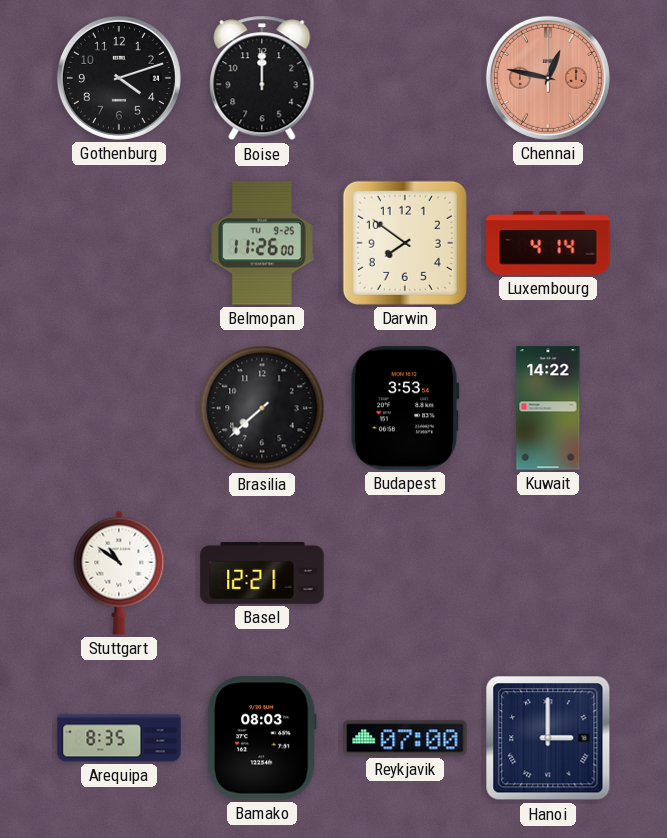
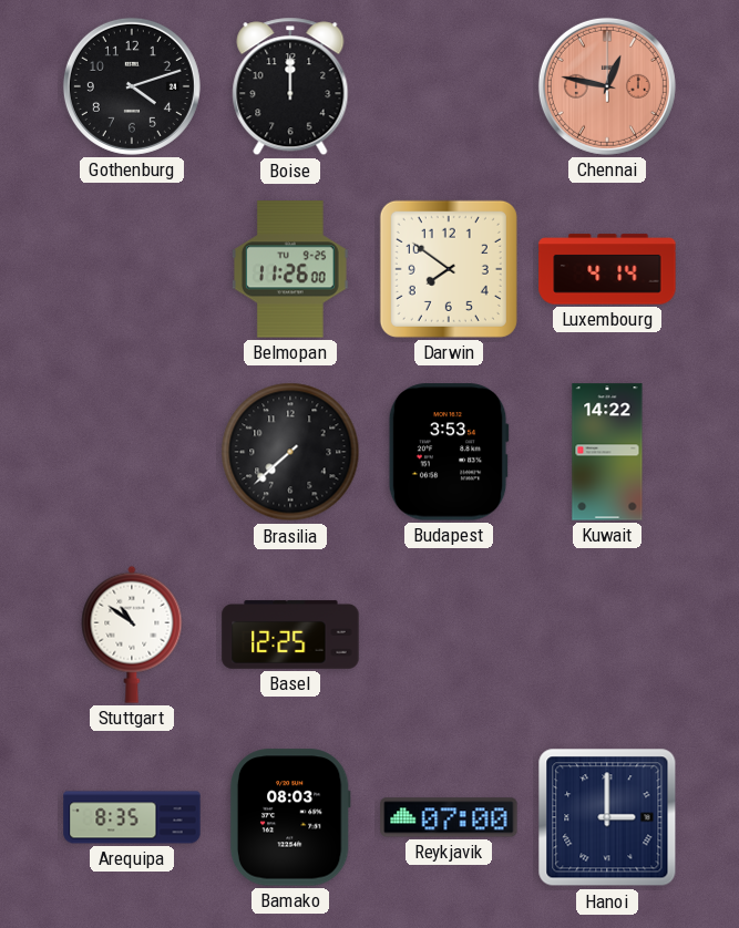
Basel: 12:21 -> 12:25 (290, 635)
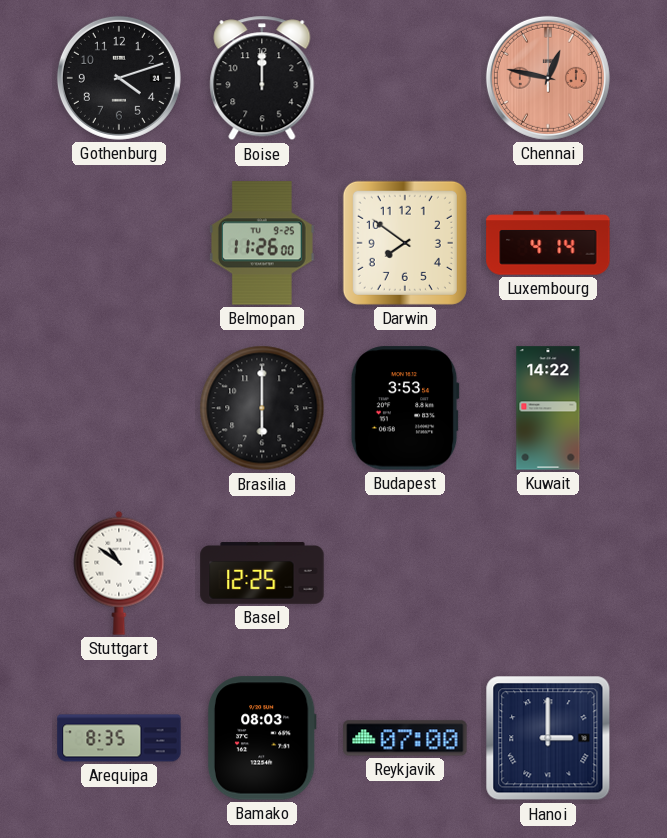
Brasilia: 7:38 -> 6:00 (262, 408)
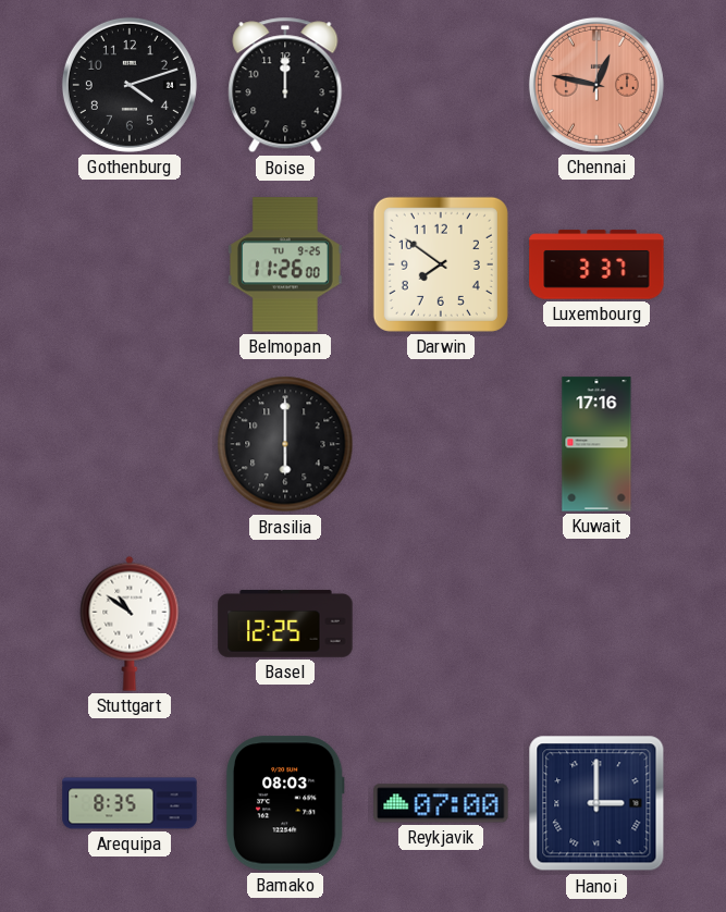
Luxembourg: 4:14 -> 3:37 (596, 264)
Budapest: 3:53 -> none (405, 408)
Kuwait: 14:22 -> 17:16 (596, 444)
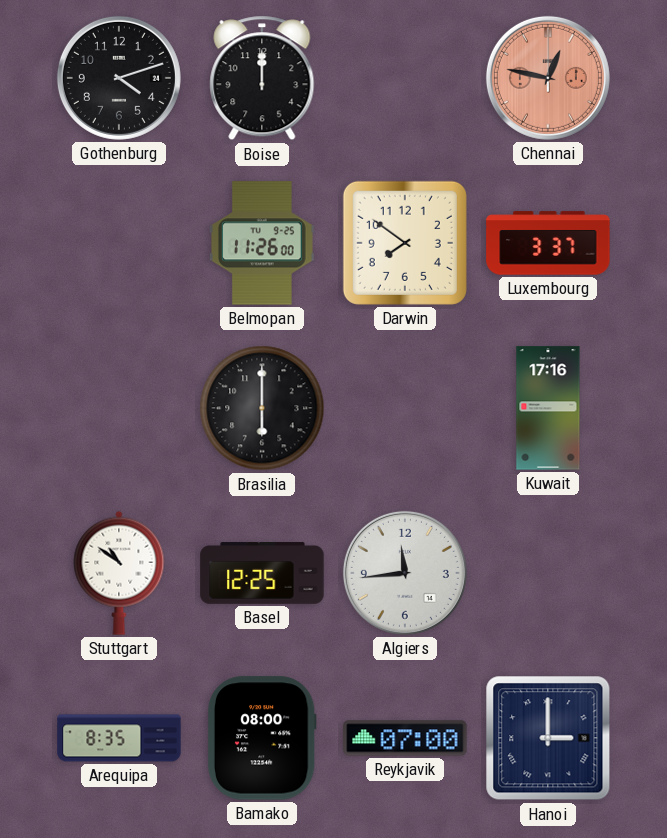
Algiers: none -> 11:44 (405, 573)
Bamako: 08:03 -> 08:00 (262, 738)
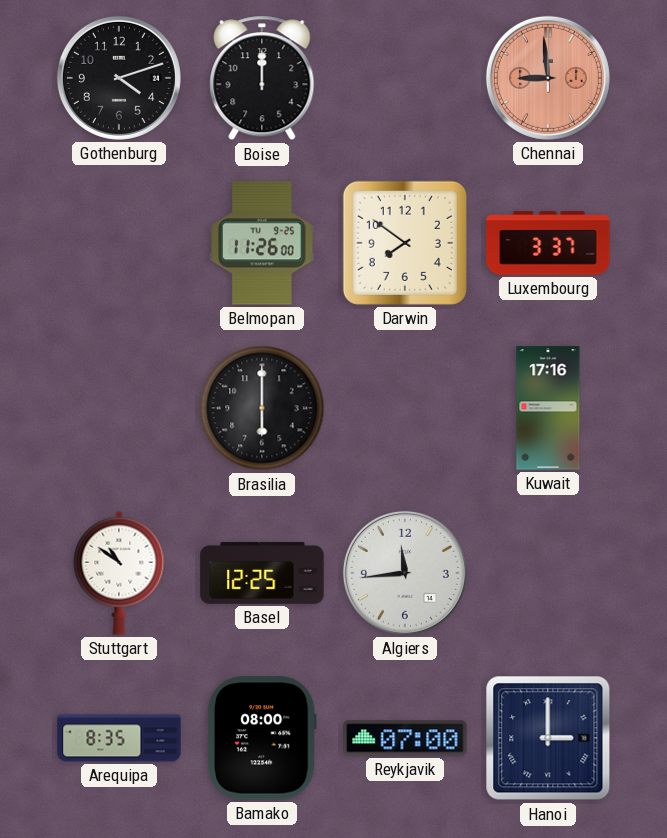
Chennai: 12:47 -> 8:59 (548, 78)
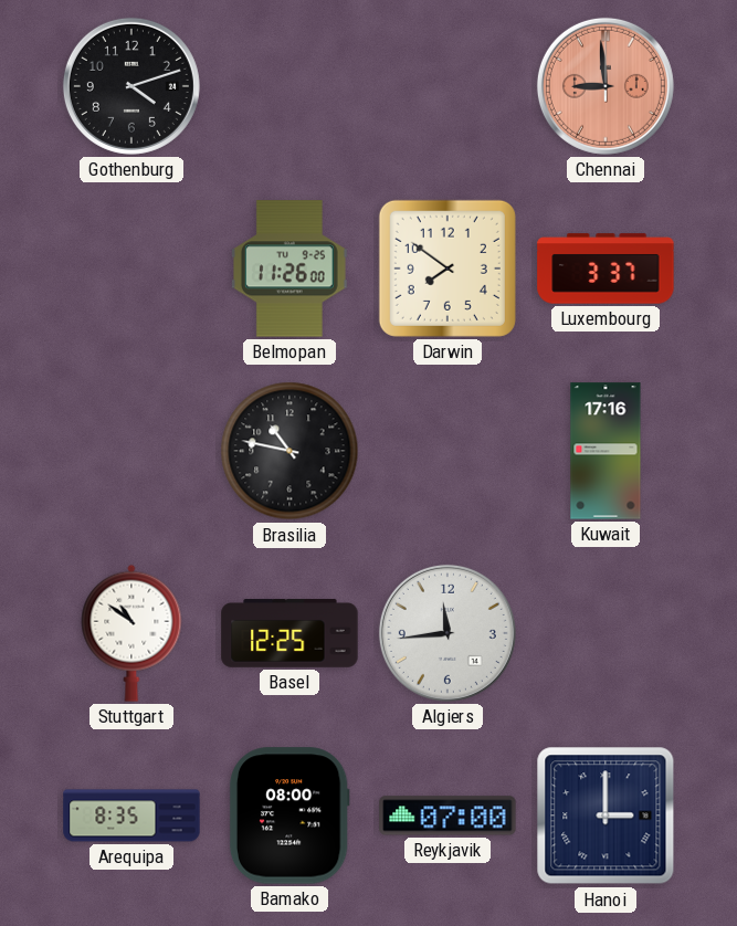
Boise: 12:00 -> none (262, 78)
Brasilia: 6:00 -> 10:47 (289, 451)
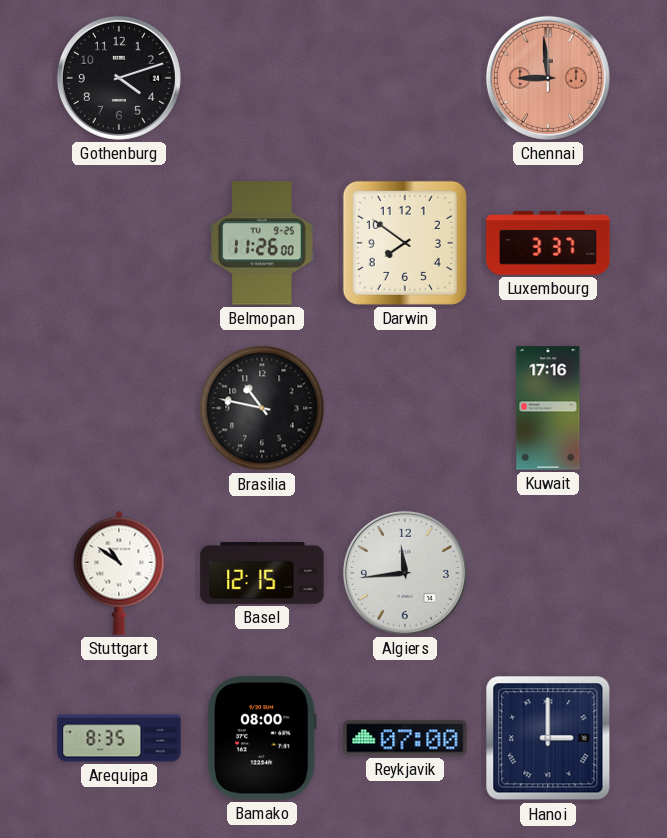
Basel: 12:25 -> 12:15 (262, 573)
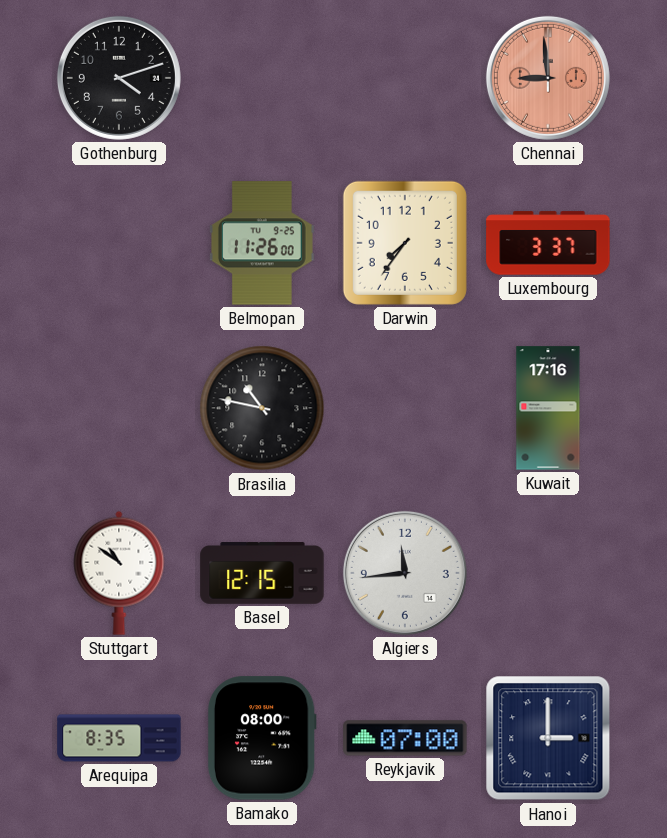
Darwin: 7:51 -> 7:36 (405, 243)
